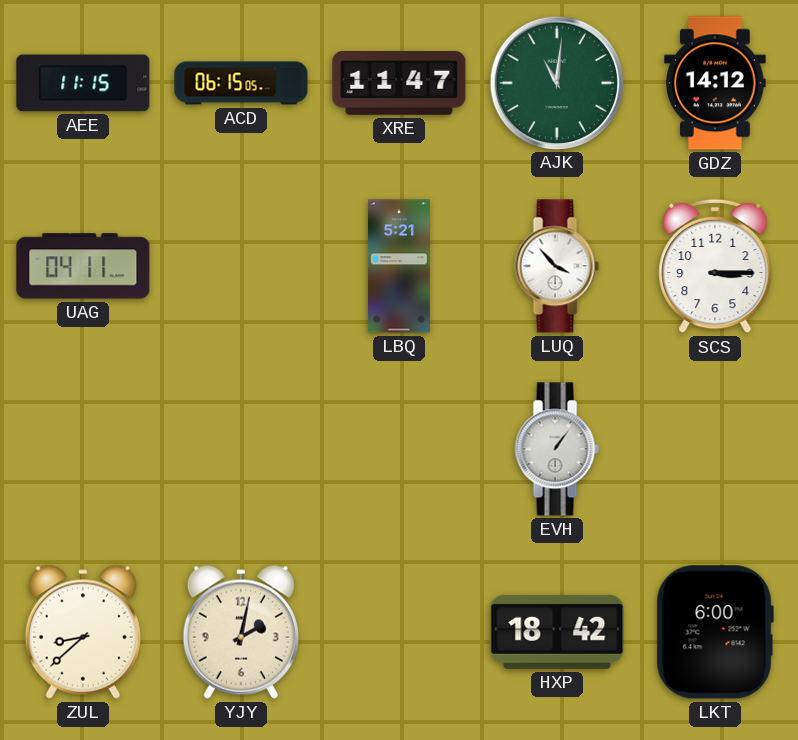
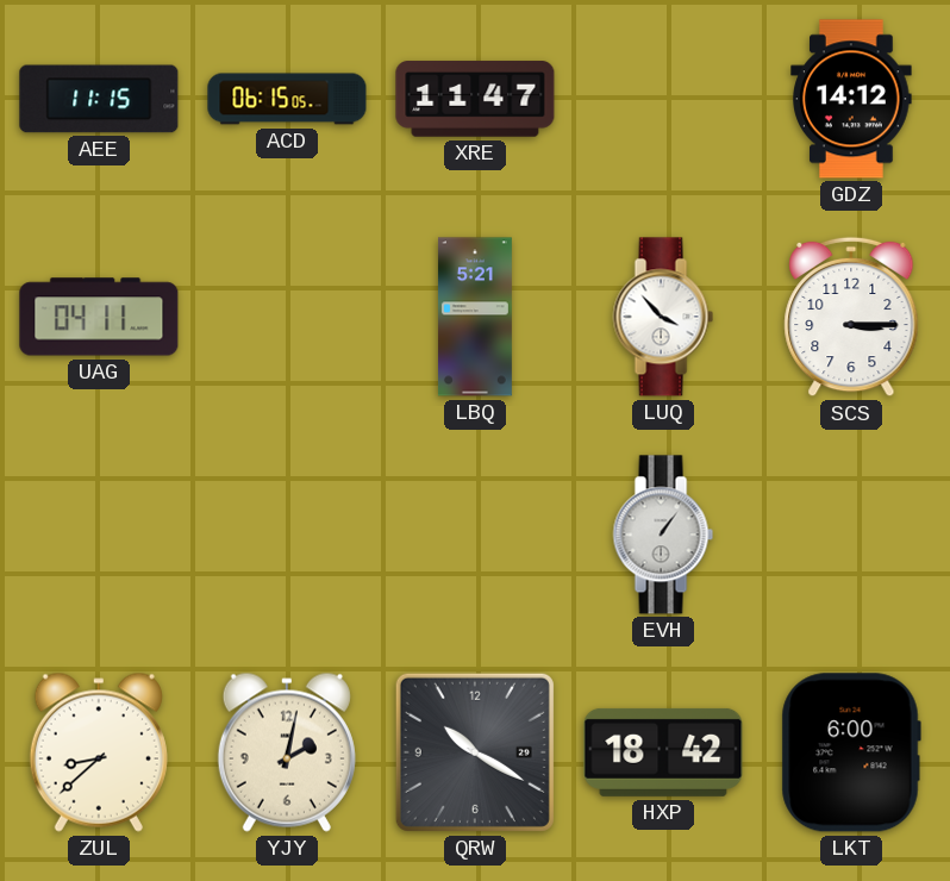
AJK: 11:01 -> none (556, 82)
QRW: none -> 10:20 (475, 752)
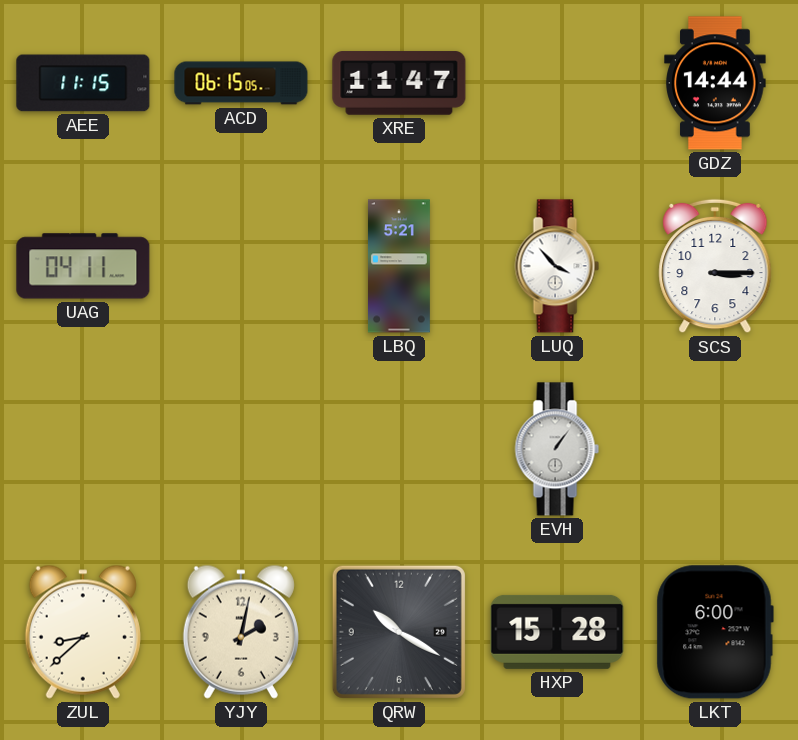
GDZ: 14:12 -> 14:44 (715, 83)
HXP: 18:42 -> 15:28 (557, 632)
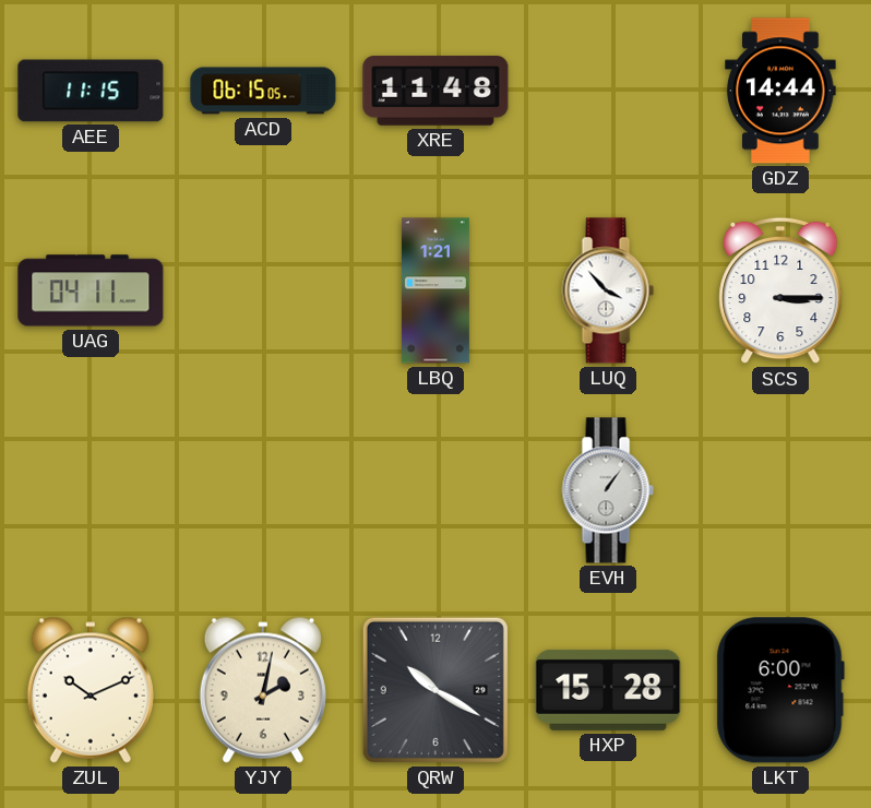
XRE: 11:47 -> 11:48 (435, 91)
LBQ: 5:21 -> 1:21 (435, 290)
ZUL: 8:38 -> 10:11 (91, 690)
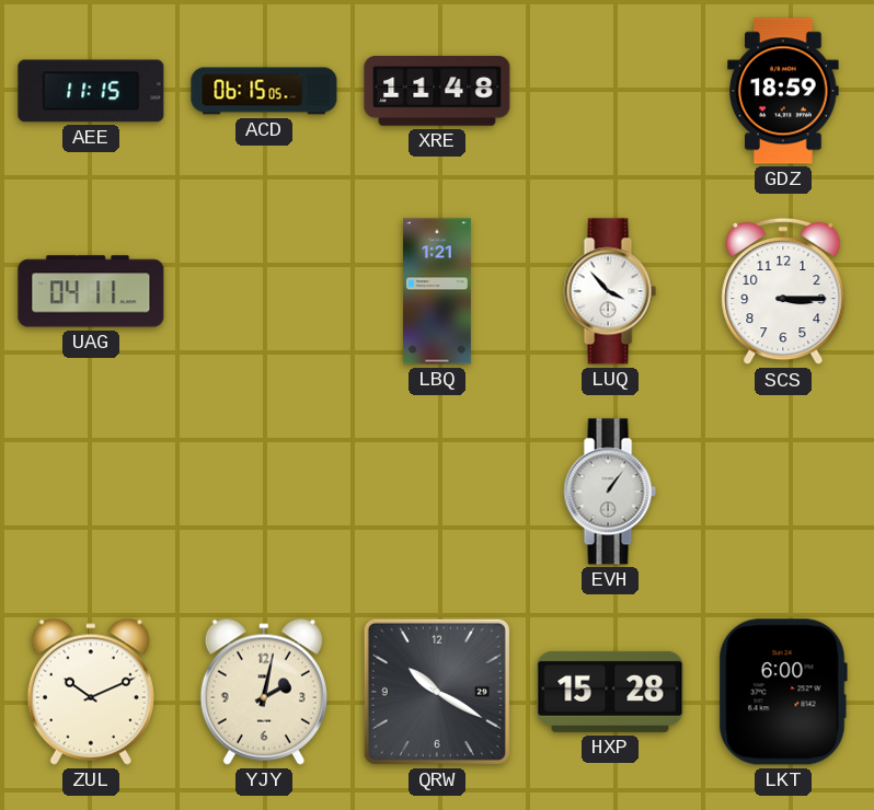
GDZ: 14:44 -> 18:59 (783, 91)
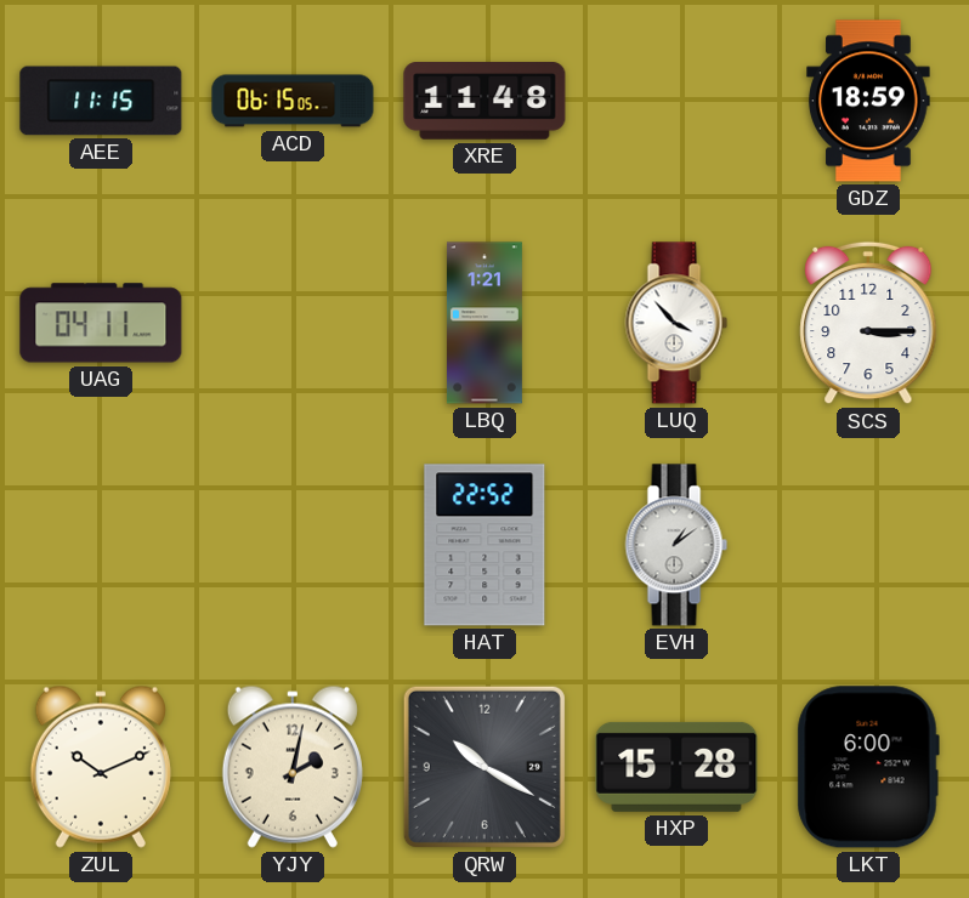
HAT: none -> 22:52 (484, 545)
EVH: 1:06 -> 1:09 (676, 545)
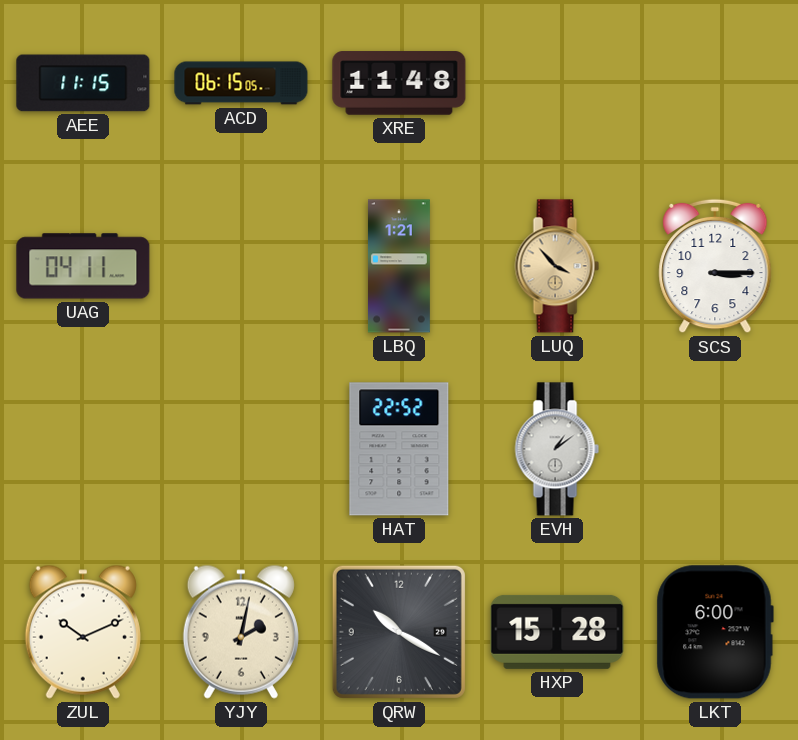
GDZ: 18:59 -> none (868, 101)
LUQ dial: white -> champagne (557, 266)
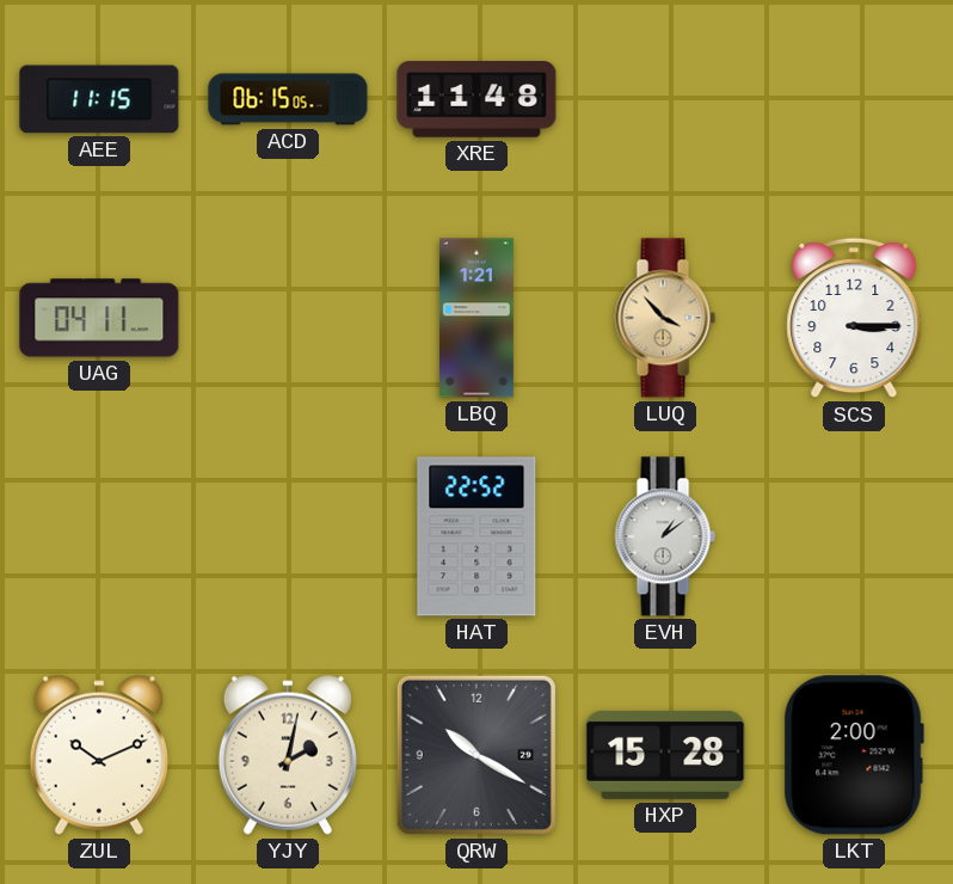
LKT: 6:00 -> 2:00 (854, 755)
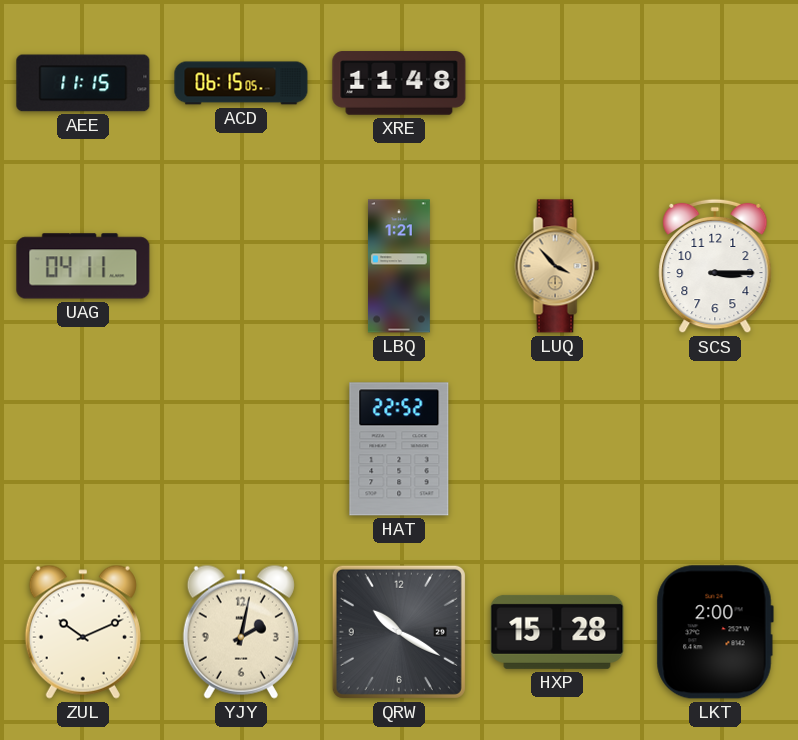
EVH: 1:09 -> none (665, 536)
